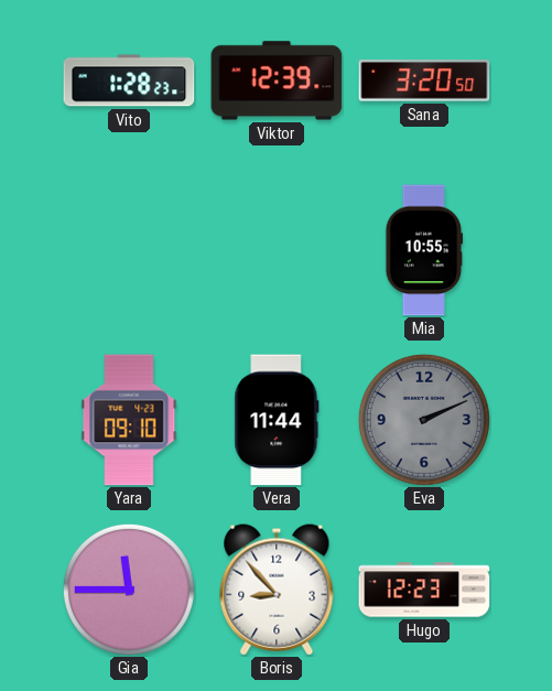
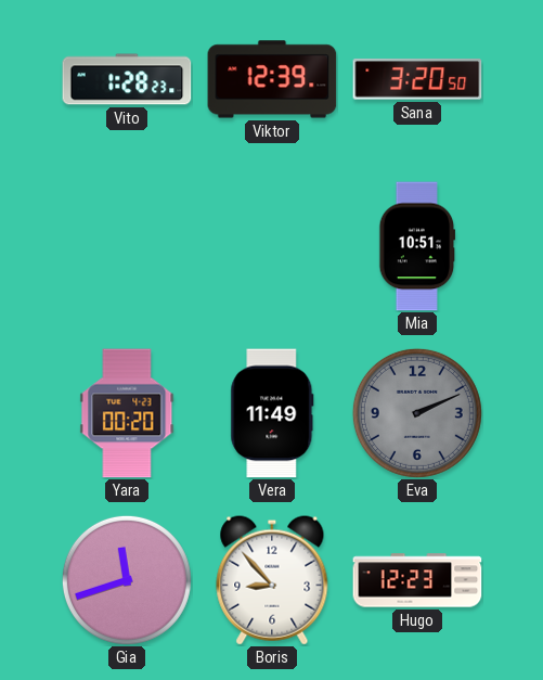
Mia: 10:55 -> 10:51 (417, 246)
Yara: 09:10 -> 00:20 (127, 413)
Vera: 11:44 -> 11:49 (272, 413)
Gia: 11:45 -> 11:42 (127, 580)
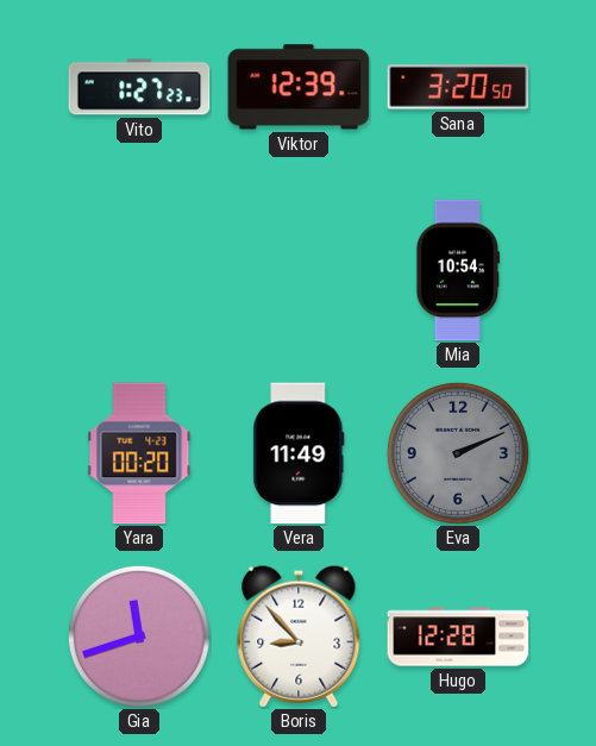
Vito: 1:28 -> 1:27 (139, 87)
Mia: 10:51 -> 10:54 (458, 270)
Hugo: 12:23 -> 12:28 (458, 637)
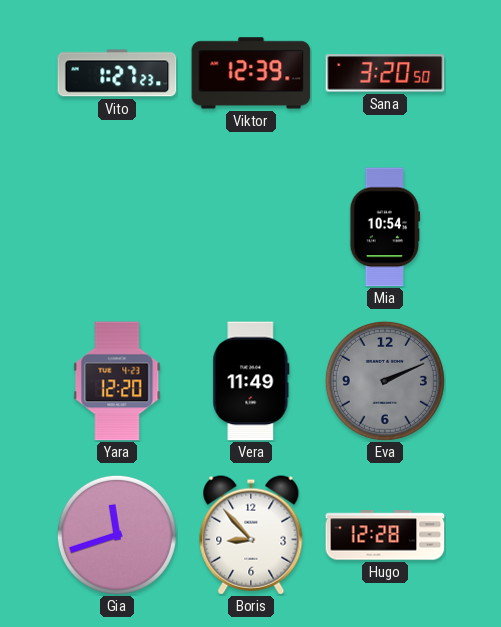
Yara: 00:20 -> 12:20 (117, 381)
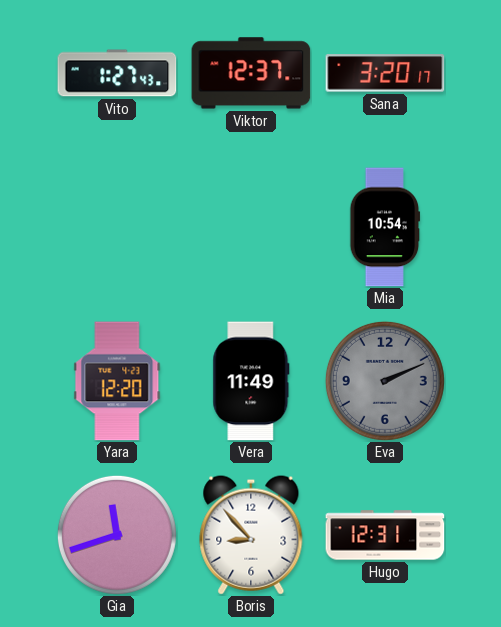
Vito: 1:27:23 -> 1:27:43 (117, 73)
Viktor: 12:39 -> 12:37 (251, 73)
Sana: 3:20:50 -> 3:20:17 (385, 73)
Hugo: 12:28 -> 12:31 (385, 535)
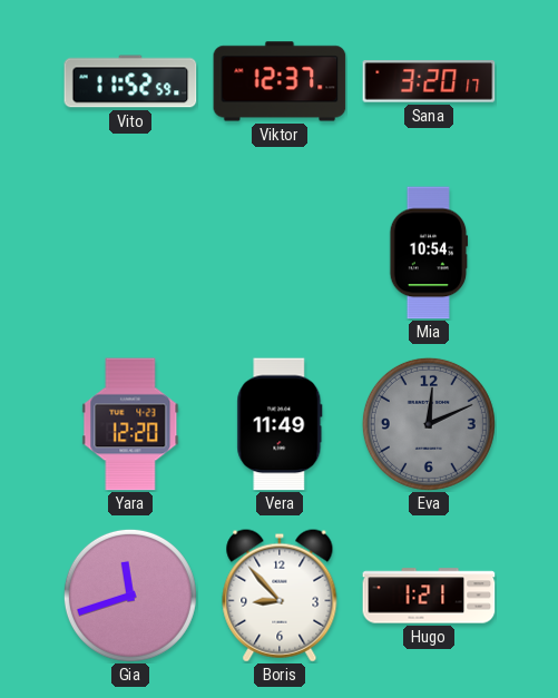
Vito: 1:27 -> 11:52 (130, 81)
Eva: 2:11 -> 12:11 (429, 424)
Hugo: 12:31 -> 1:21 (429, 596)
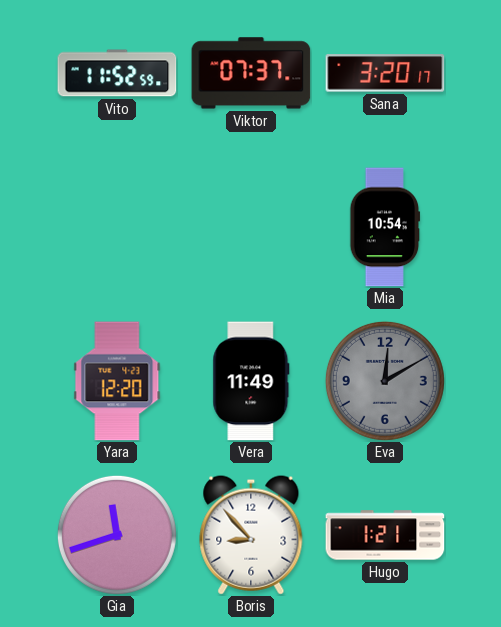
Viktor: 12:37 -> 07:37 (251, 73)
Eva: 12:11 -> 12:10 (385, 381)
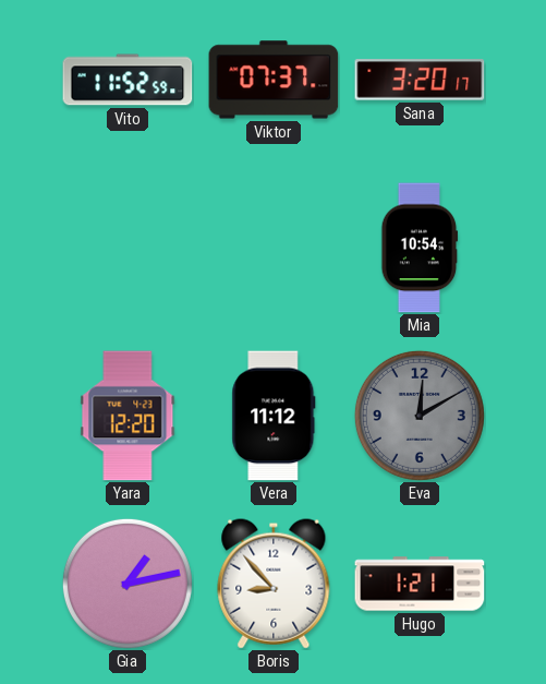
Vera: 11:49 -> 11:12 (274, 416)
Gia: 11:42 -> 1:13 (128, 584)
